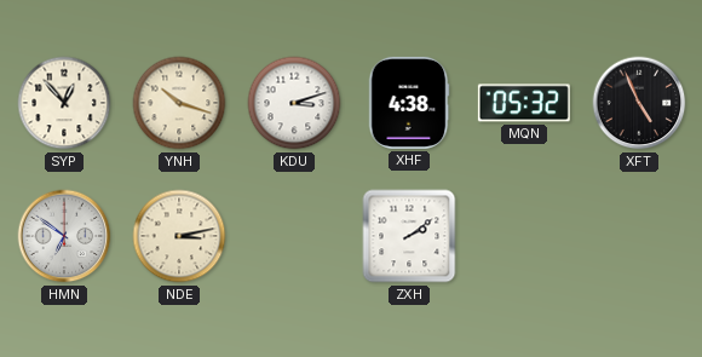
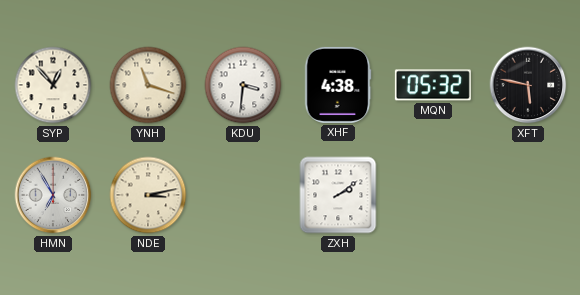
YNH: 10:18 -> 11:18 (148, 85)
KDU: 3:12 -> 3:31 (243, 85)
XFT: 4:56 -> 5:47 (528, 85)
HMN: 6:51 -> 6:55 (53, 195)
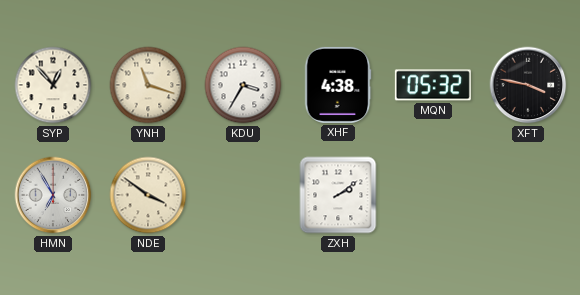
KDU: 3:31 -> 3:35 (243, 85)
XFT: 5:47 -> 3:47 (528, 85)
NDE: 3:13 -> 3:51 (148, 195)
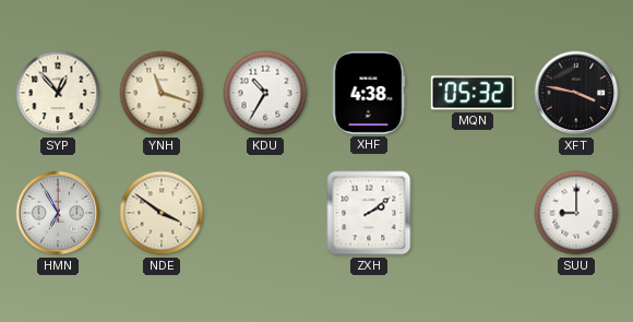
KDU: 3:35 -> 10:35 (265, 93)
SUU: none -> 9:00 (576, 213)
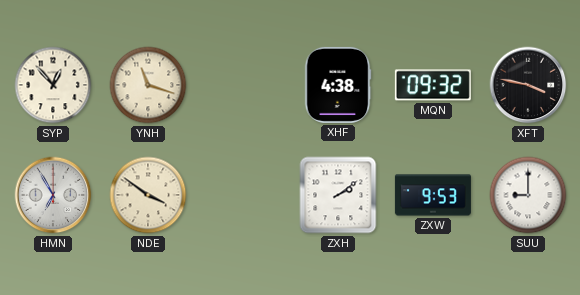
KDU: 10:35 -> none (265, 93)
MQN: 05:32 -> 09:32 (433, 85)
ZXW: none -> 9:53 (433, 195)
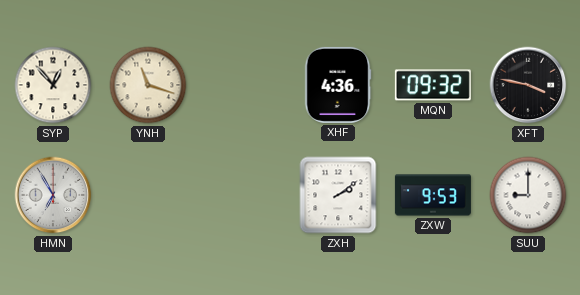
XHF: 4:38 -> 4:36 (338, 85)
NDE: 3:51 -> none (148, 195)
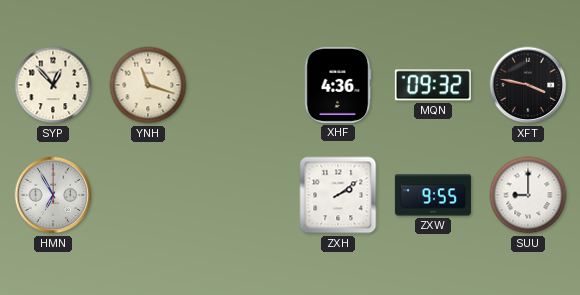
ZXW: 9:53 -> 9:55 (433, 195)
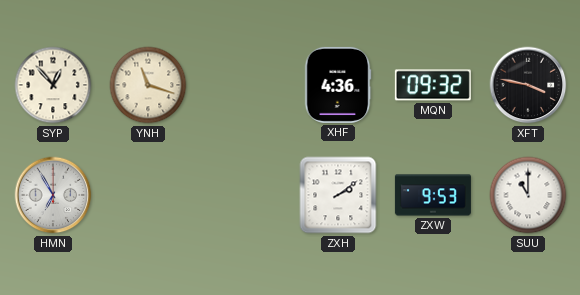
ZXW: 9:55 -> 9:53 (433, 195)
SUU: 9:00 -> 11:00 (528, 195)
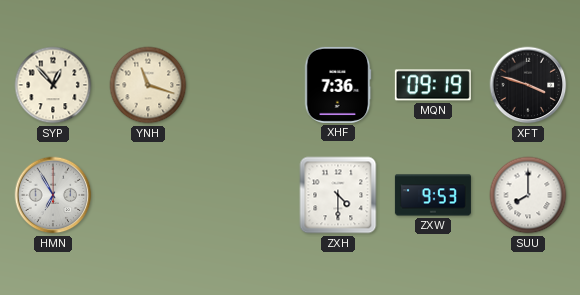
XHF: 4:36 -> 7:36 (338, 85)
MQN: 09:32 -> 09:19 (433, 85)
XFT: 3:47 -> 3:48 (528, 85)
ZXH: 2:09 -> 4:30 (338, 195)
SUU: 11:00 -> 8:00 (528, 195)
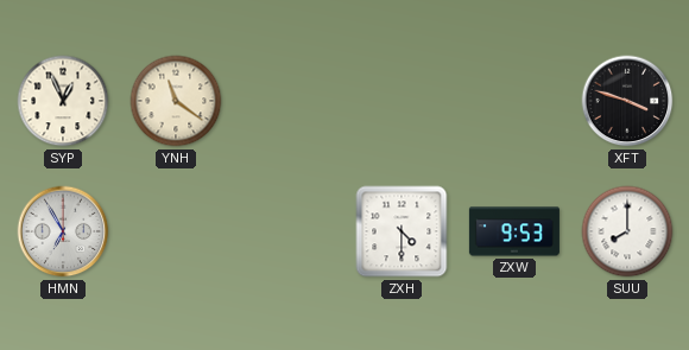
SYP: 12:53 -> 12:56 (63, 101)
YNH: 11:18 -> 11:21 (176, 101)
XHF: 7:36 -> none (338, 85)
MQN: 09:19 -> none (433, 85)
